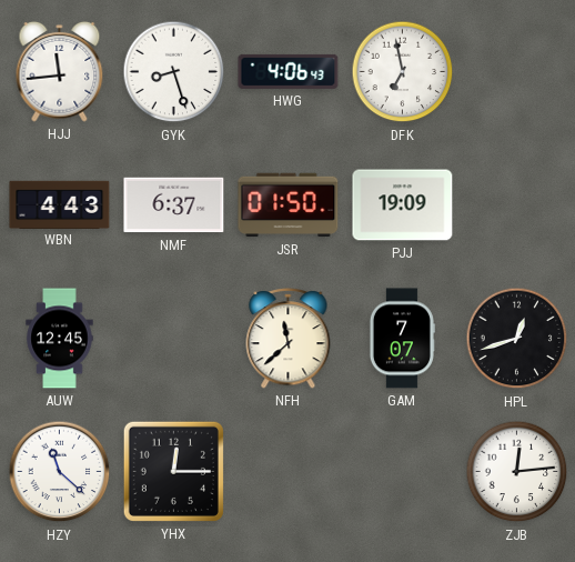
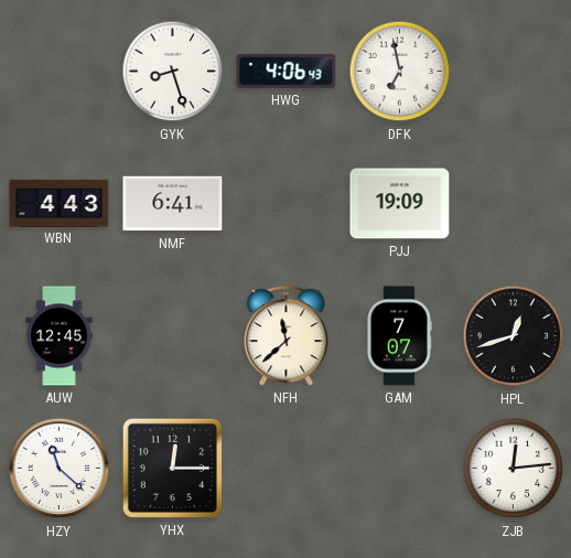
HJJ: 11:44 -> none (60, 71)
NMF: 6:37 -> 6:41 (173, 204)
JSR: 01:50 -> none (289, 205)
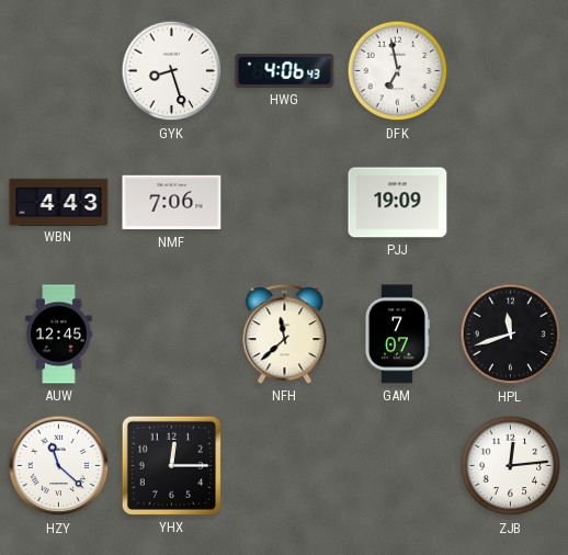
NMF: 6:41 -> 7:06 (172, 203)
HPL: 12:42 -> 11:42 (511, 335)
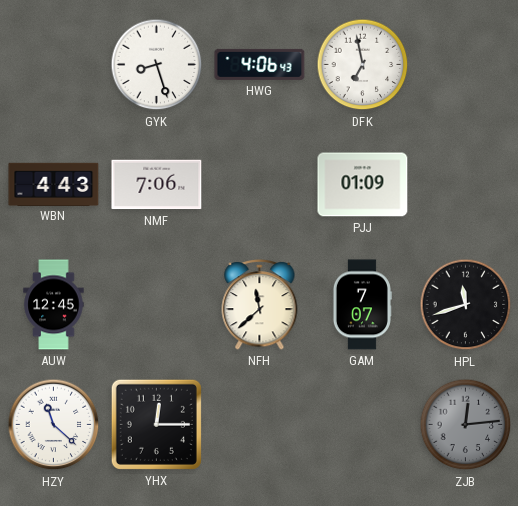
PJJ: 19:09 -> 01:09 (363, 185)
ZJB dial: white -> grey (466, 425)
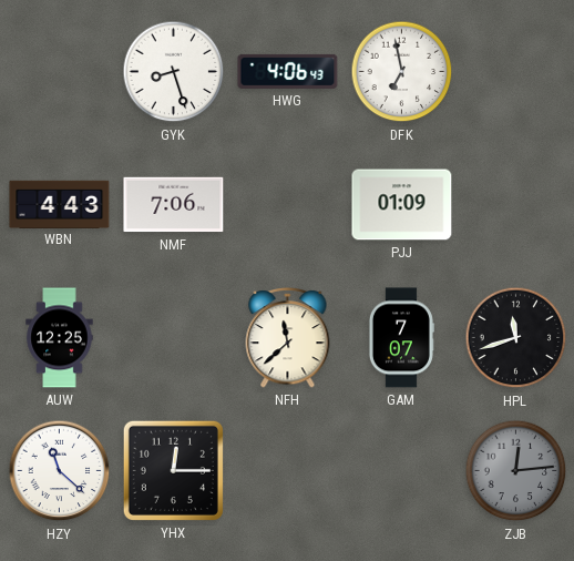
AUW: 12:45 -> 12:25 (60, 338)
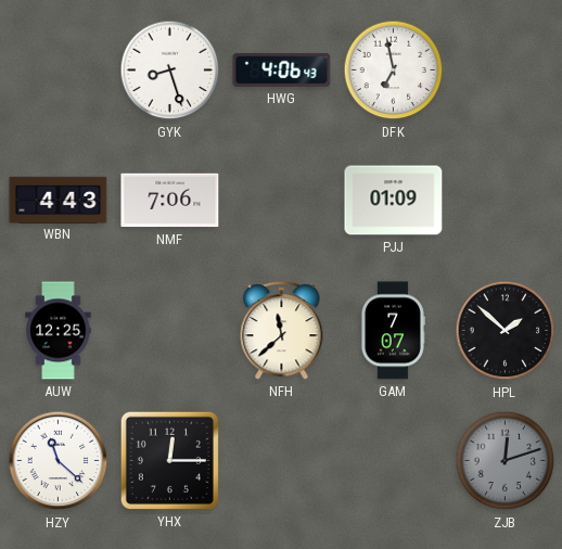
HPL: 11:42 -> 1:52 (506, 331)
ZJB: 12:14 -> 12:12 (506, 461)
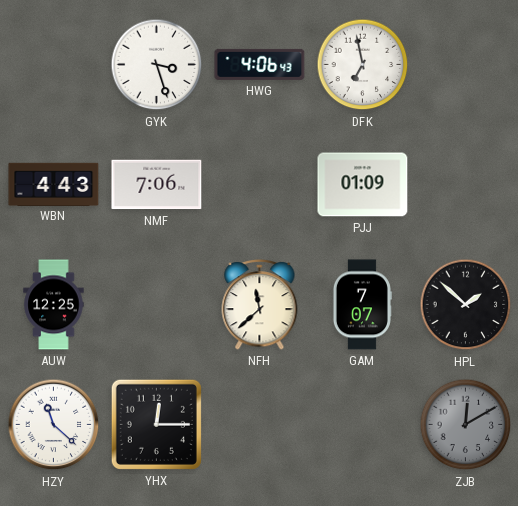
GYK: 8:27 -> 3:27 (157, 65)
ZJB: 12:12 -> 12:10 (466, 425)
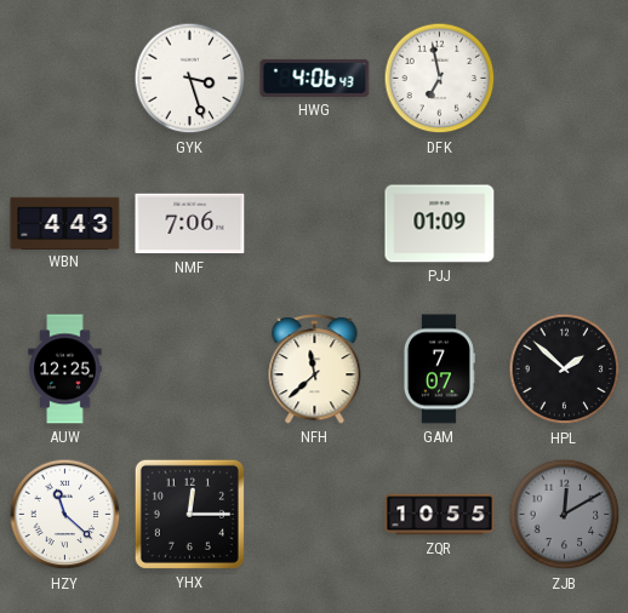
ZQR: none -> 10:55 (440, 515)
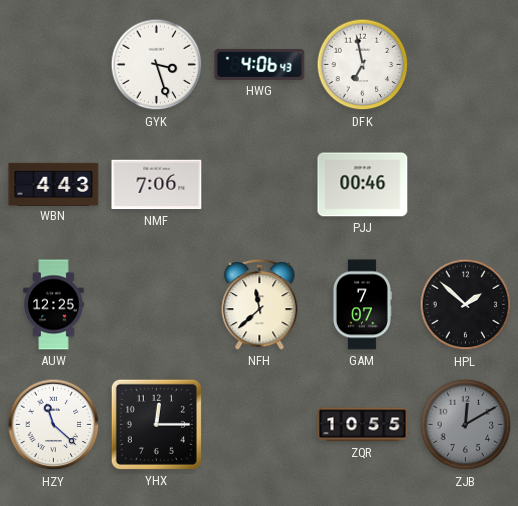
PJJ: 01:09 -> 00:46 (363, 185)
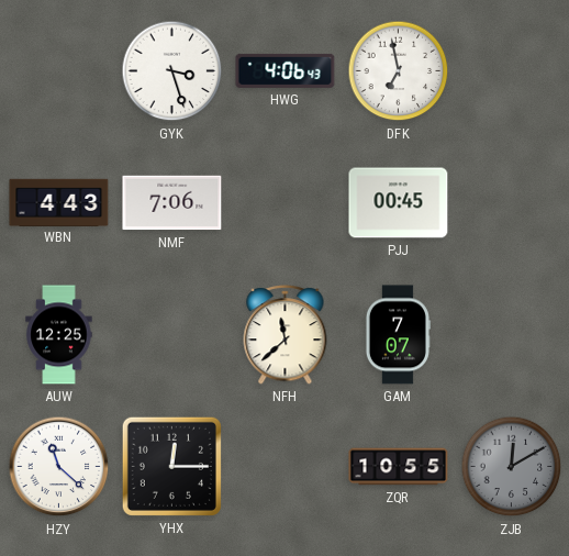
PJJ: 00:46 -> 00:45 (399, 203)
HPL: 1:52 -> none (466, 305)
